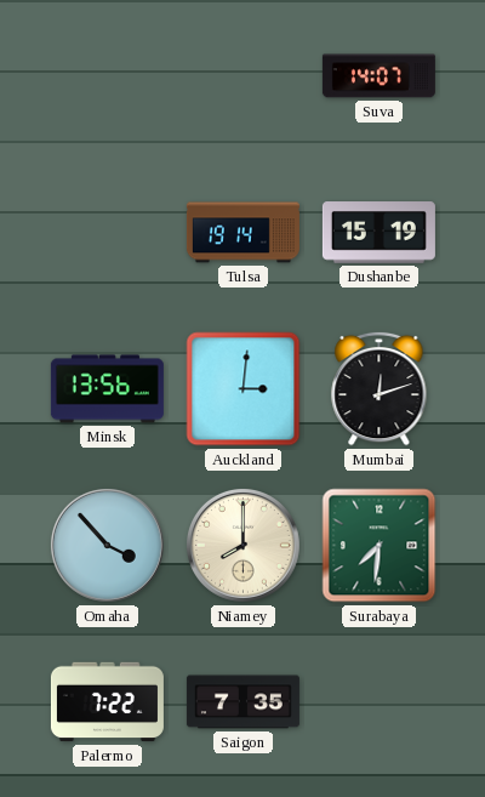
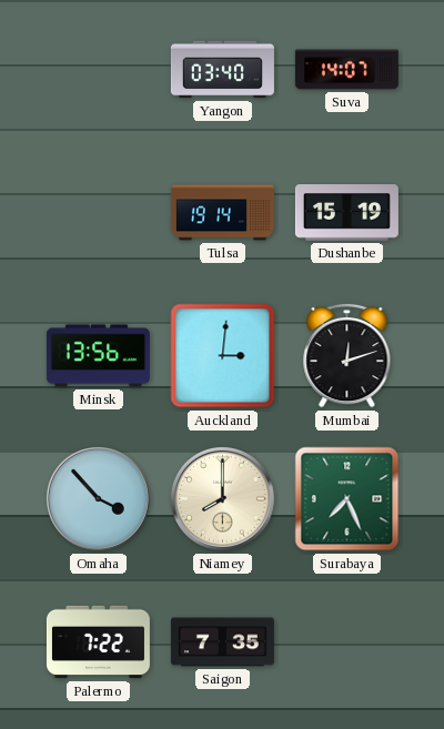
Yangon: none -> 03:40 (222, 70)
Surabaya: 7:31 -> 7:26 (347, 499)
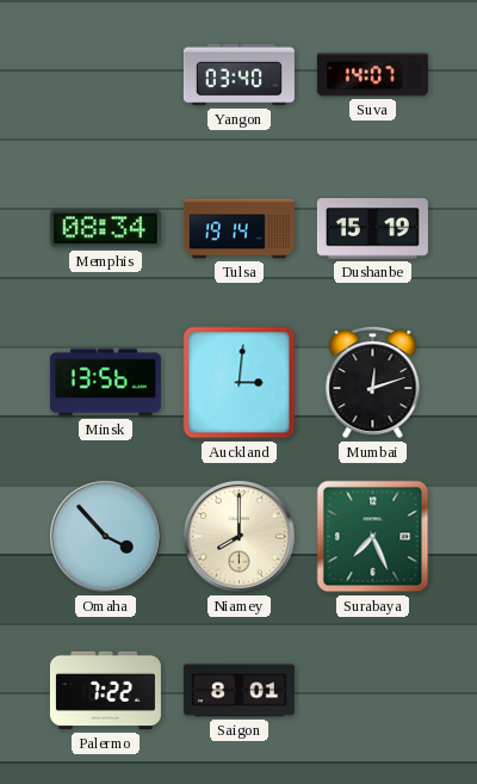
Memphis: none -> 08:34 (105, 229)
Saigon: 7:35 -> 8:01 (238, 691)
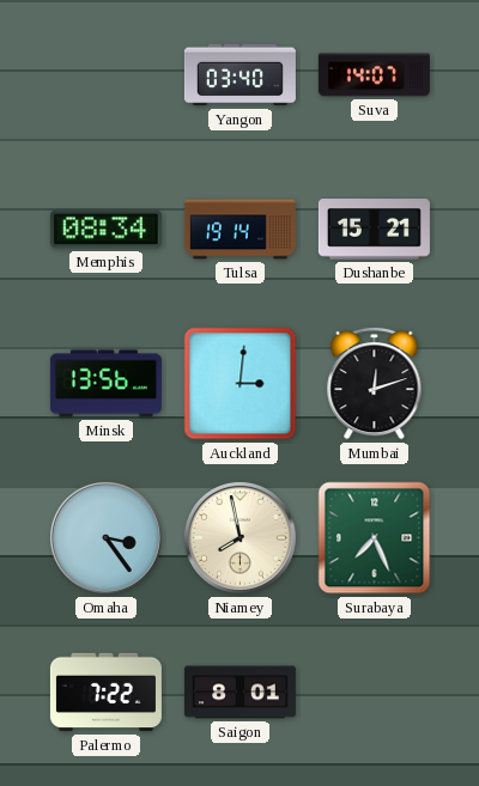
Dushanbe: 15:19 -> 15:21 (374, 230)
Omaha: 3:53 -> 3:24 (105, 537)
Niamey: 8:00 -> 7:58 (239, 537)
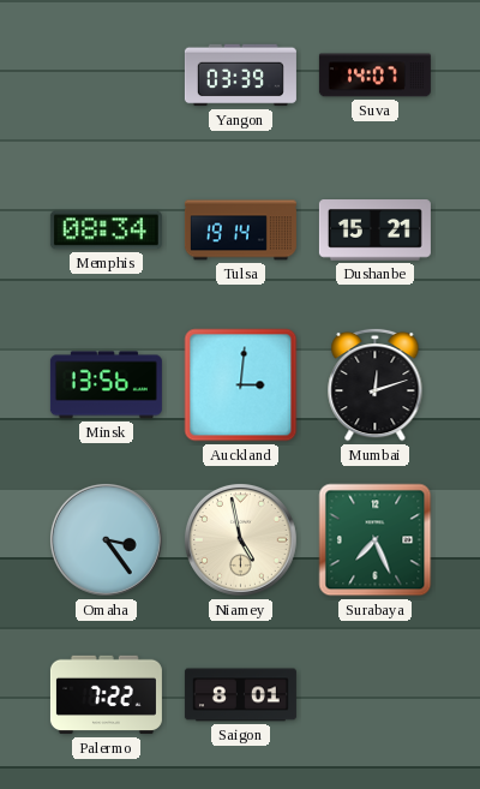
Yangon: 03:40 -> 03:39 (240, 76)
Niamey: 7:58 -> 4:58 (240, 539)
